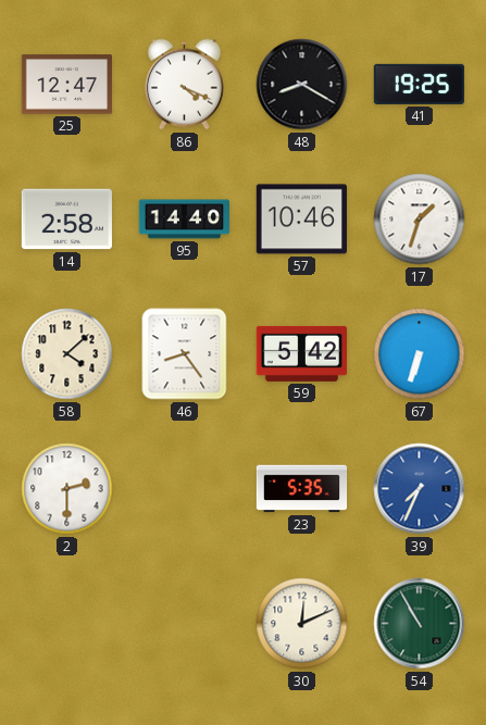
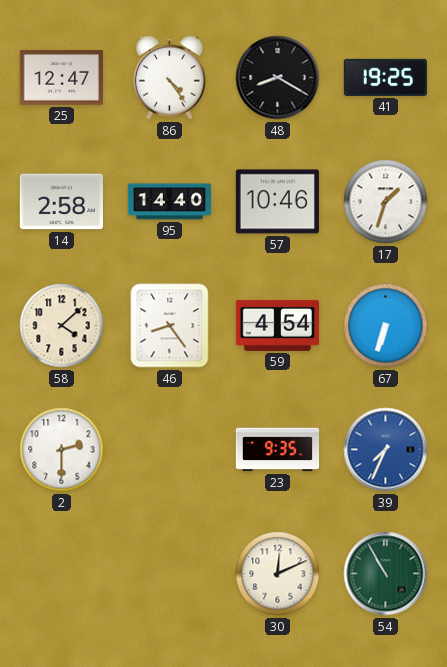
86: 4:19 -> 4:24 (169, 78)
59: 5:42 -> 4:54 (277, 325)
23: 5:35 -> 9:35 (278, 450)
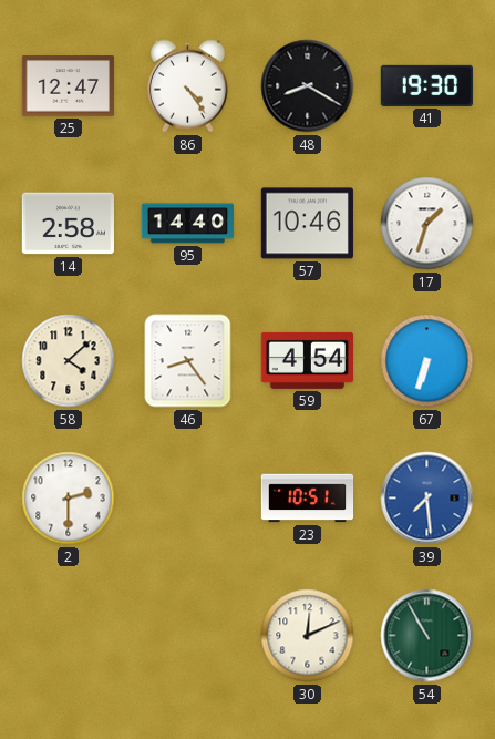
41: 19:25 -> 19:30 (426, 85)
23: 9:35 -> 10:51 (308, 499)
39: 7:34 -> 7:29 (427, 499)
